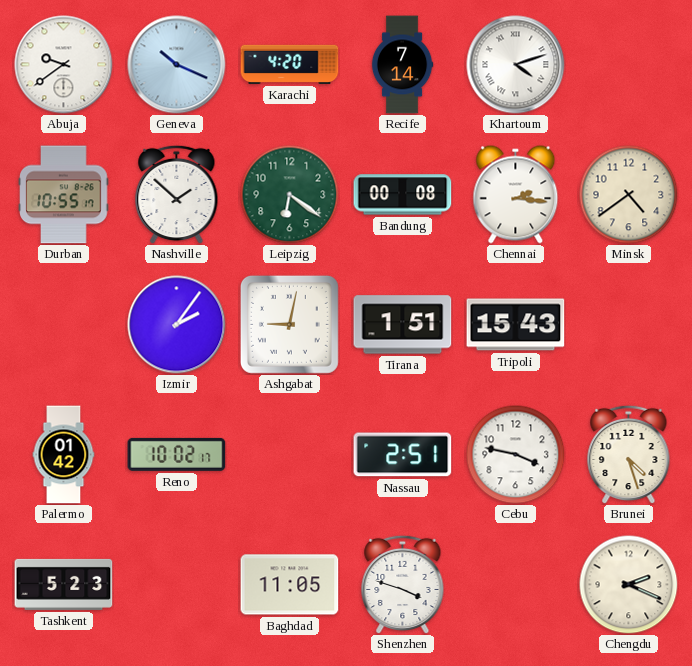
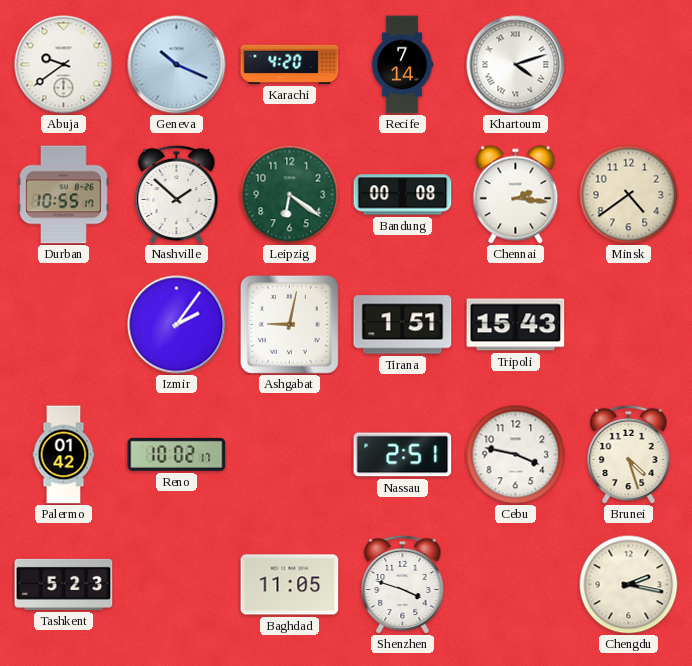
Chengdu: 2:19 -> 2:17 (629, 585)
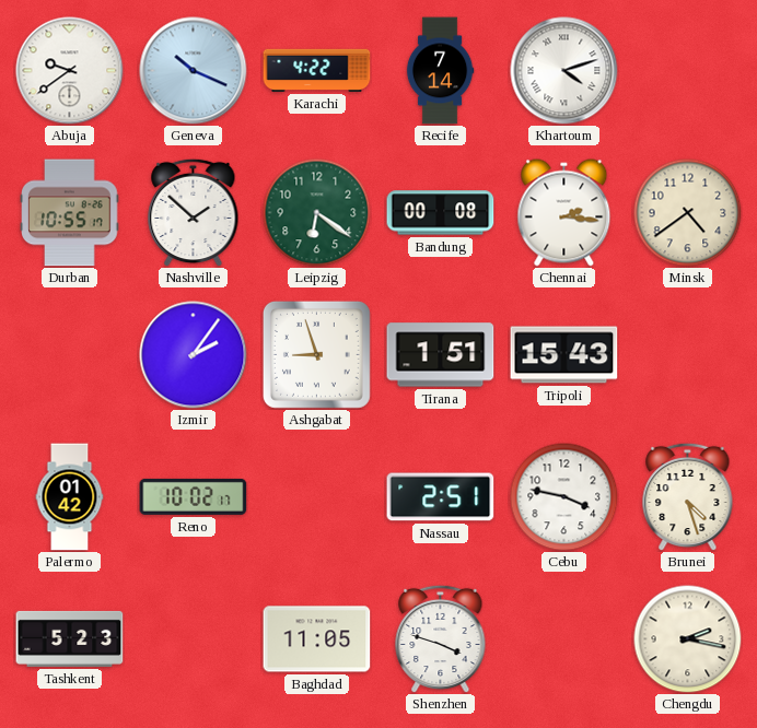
Karachi: 4:20 -> 4:22 (317, 70)
Ashgabat: 9:02 -> 8:57 (316, 354)
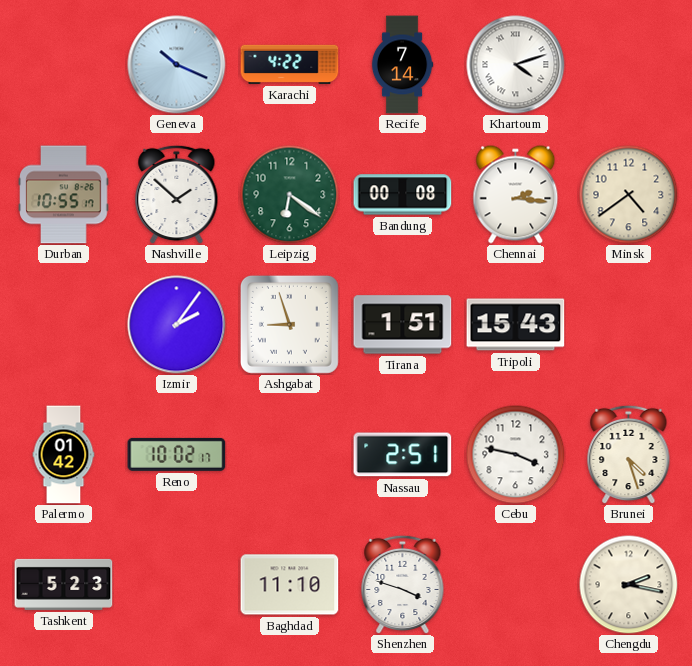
Abuja: 9:39 -> none (70, 71)
Baghdad: 11:05 -> 11:10 (290, 585)
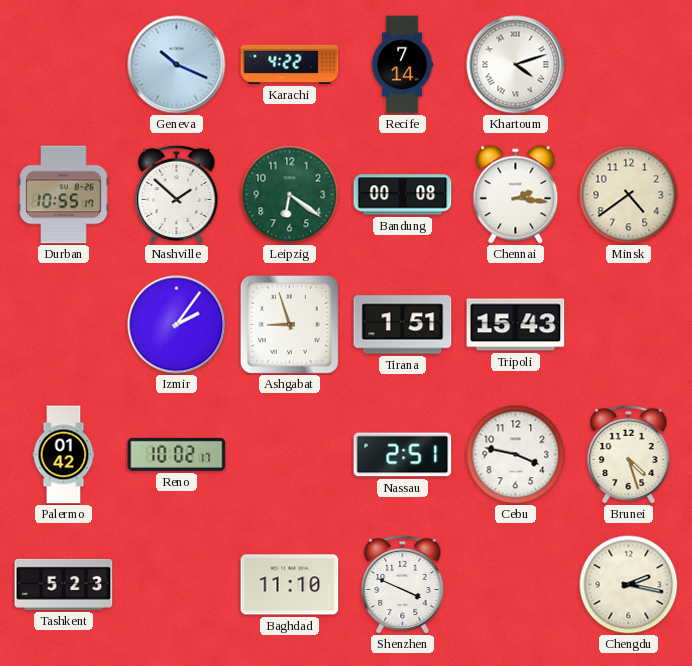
Shenzhen: 3:48 -> 3:49 (403, 584)
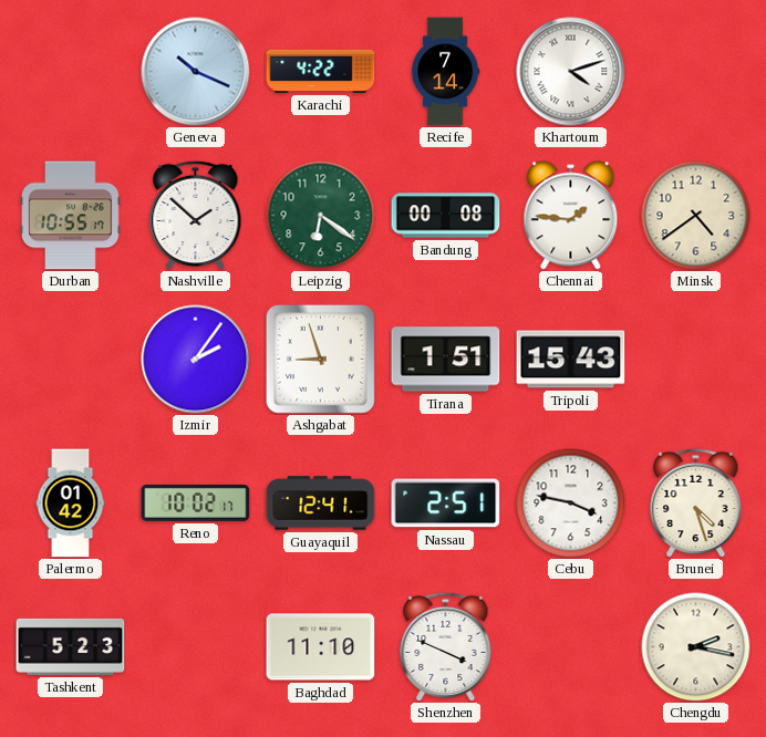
Chennai: 2:16 -> 1:46 (571, 216)
Guayaquil: none -> 12:41 (321, 504)
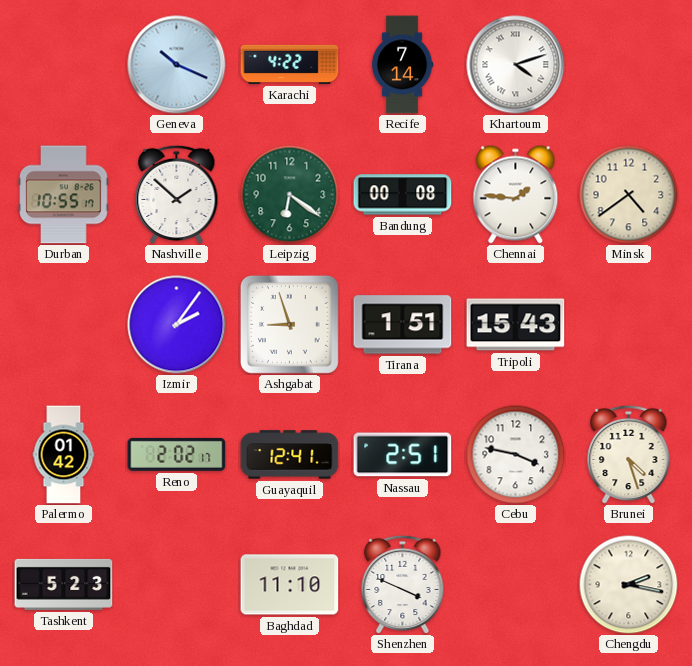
Reno: 10:02 -> 2:02 (177, 454)
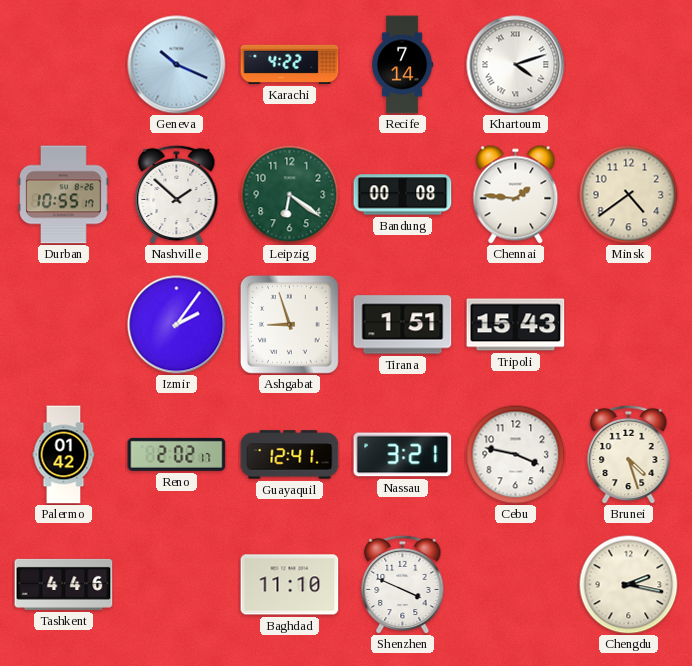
Nassau: 2:51 -> 3:21 (403, 455)
Tashkent: 5:23 -> 4:46 (64, 584)
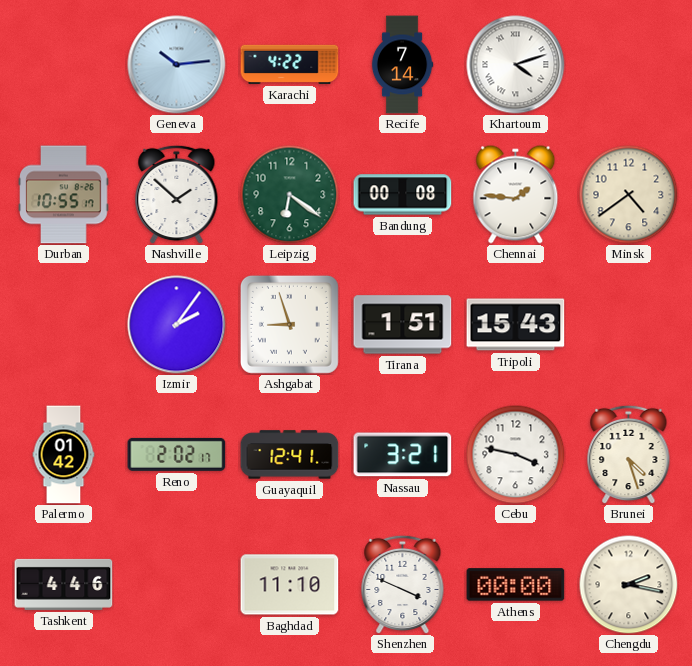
Geneva: 10:19 -> 10:14 (177, 65)
Athens: none -> 00:00 (516, 585)
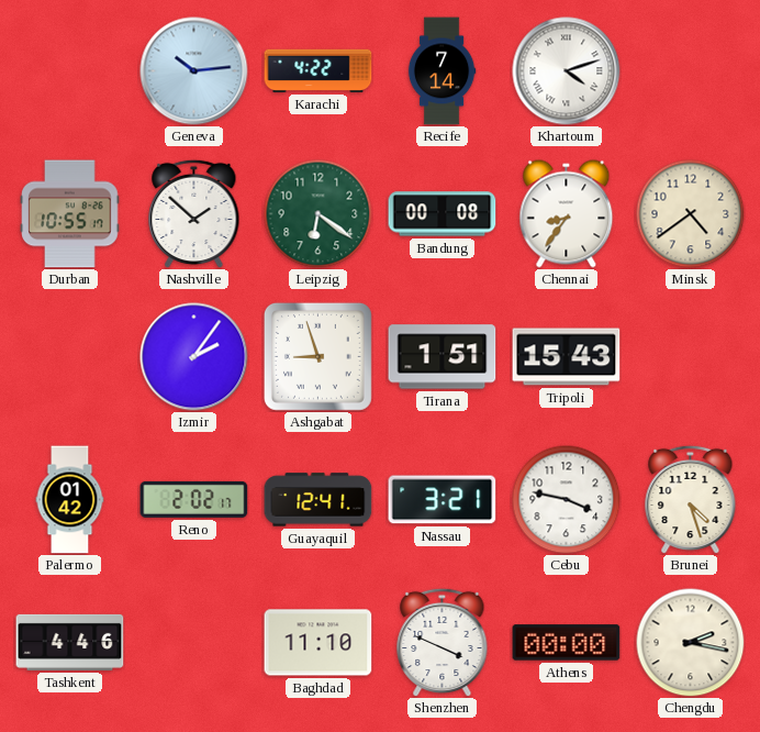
Chennai: 1:46 -> 8:36 (567, 214)
